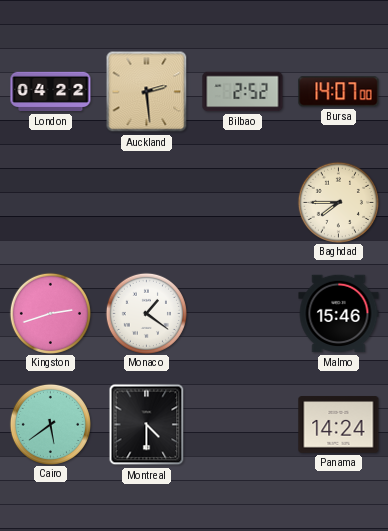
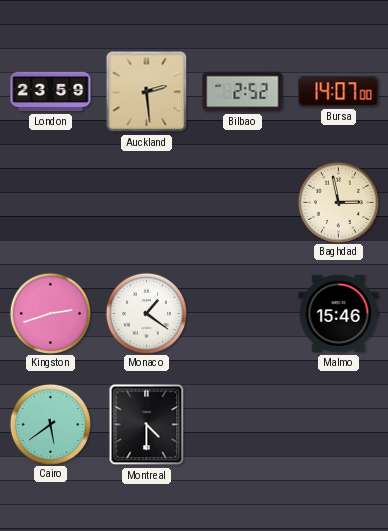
London: 04:22 -> 23:59 (51, 92)
Baghdad: 7:45 -> 2:58 (338, 202)
Panama: 14:24 -> none (339, 425)
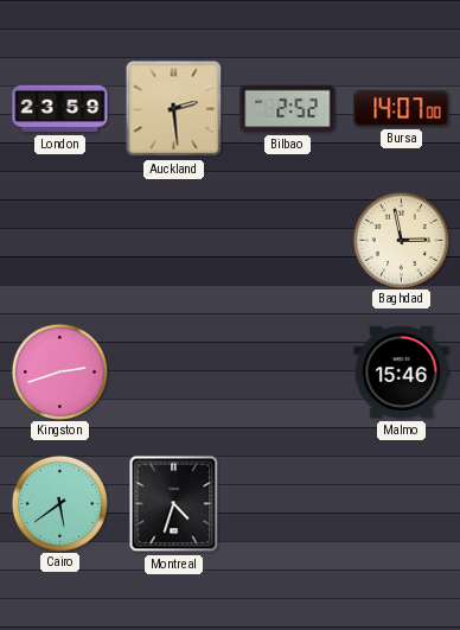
Monaco: 1:21 -> none (146, 313)
Montreal: 4:30 -> 4:33 (174, 504)
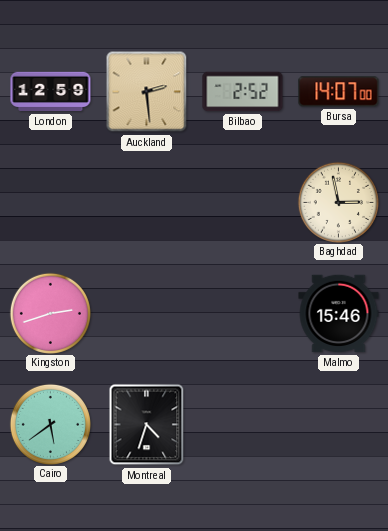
London: 23:59 -> 12:59 (51, 92)
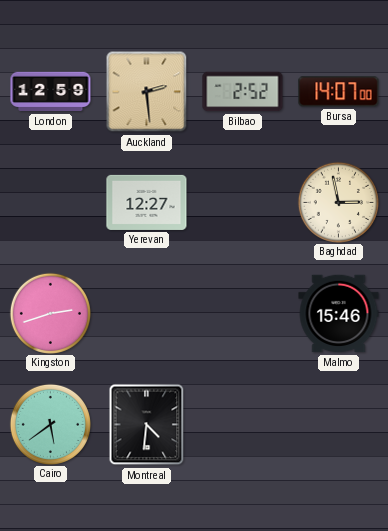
Yerevan: none -> 12:27 (147, 202)
Montreal: 4:33 -> 4:31 (147, 425)
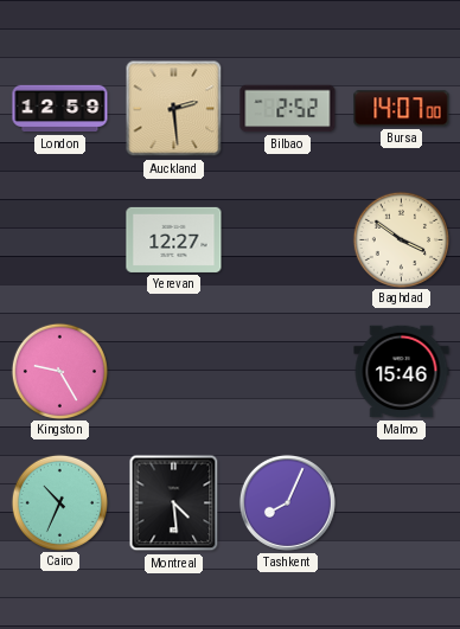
Baghdad: 2:58 -> 3:51 (401, 239)
Kingston: 2:42 -> 9:25 (59, 371)
Cairo: 5:39 -> 10:34 (59, 502)
Montreal: 4:31 -> 4:29 (174, 503)
Tashkent: none -> 8:04 (287, 502)
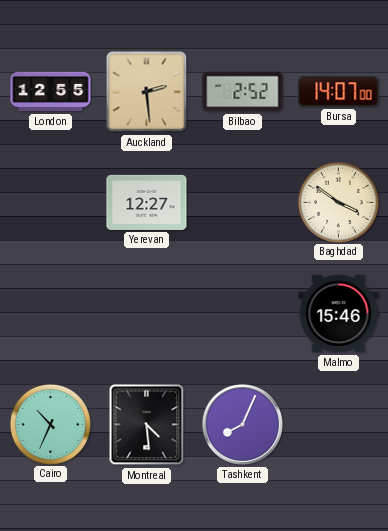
London: 12:59 -> 12:55 (51, 92)
Kingston: 9:25 -> none (59, 371)
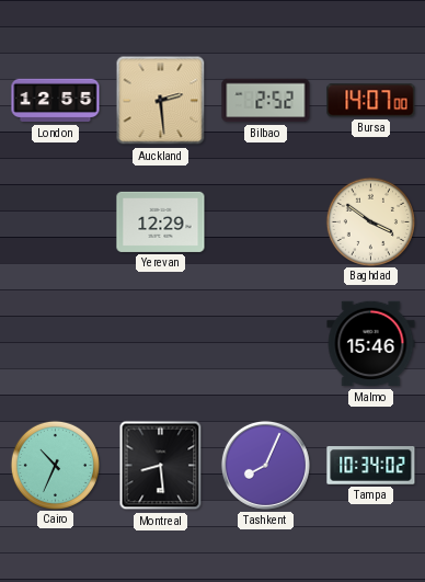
Yerevan: 12:27 -> 12:29 (161, 221)
Montreal: 4:29 -> 8:29 (161, 466)
Tampa: none -> 10:34 (371, 466)
